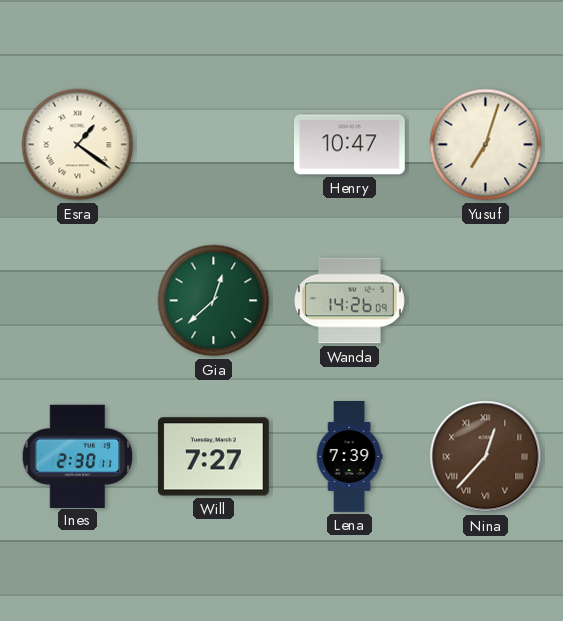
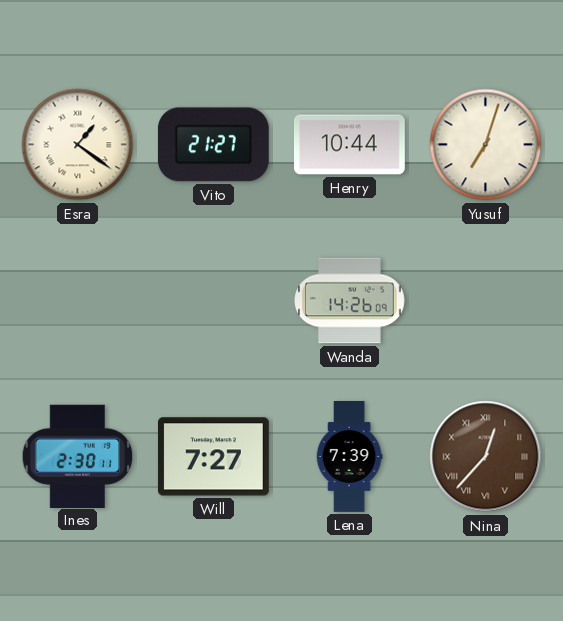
Vito: none -> 21:27 (213, 145)
Henry: 10:47 -> 10:44 (349, 145)
Gia: 12:38 -> none (214, 301)
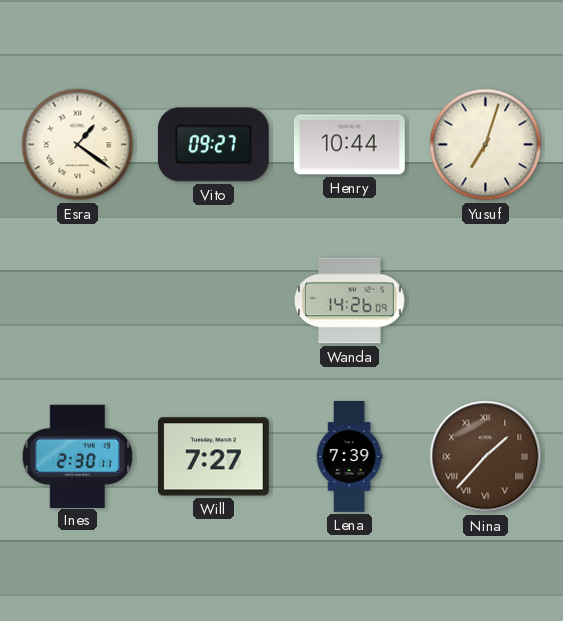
Vito: 21:27 -> 09:27 (213, 145)
Nina: 12:37 -> 1:37 (486, 457)
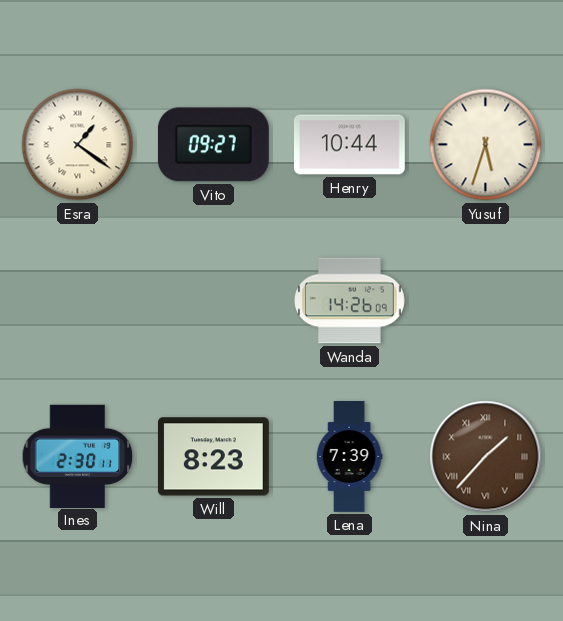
Yusuf: 7:03 -> 5:33 (486, 145)
Will: 7:27 -> 8:23 (213, 457)
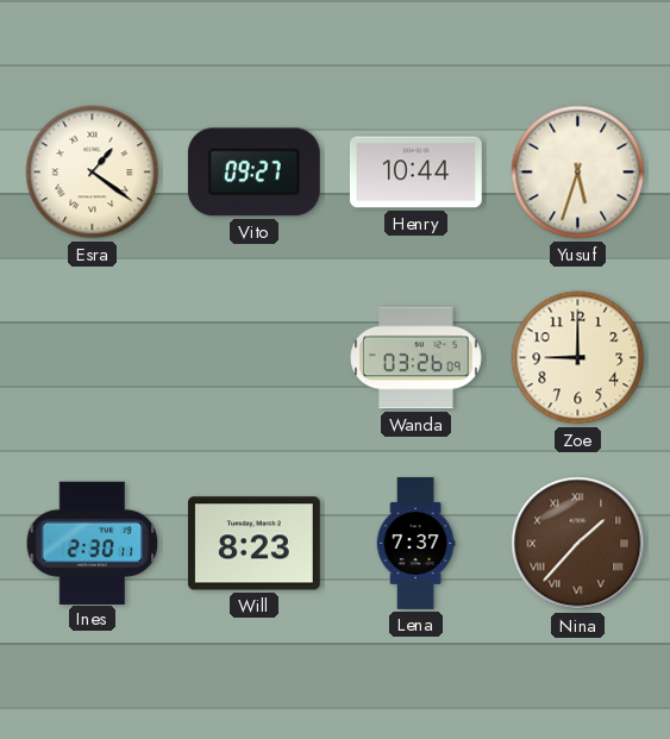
Wanda: 14:26 -> 03:26 (417, 358)
Zoe: none -> 9:00 (578, 358)
Lena: 7:39 -> 7:37 (415, 544)
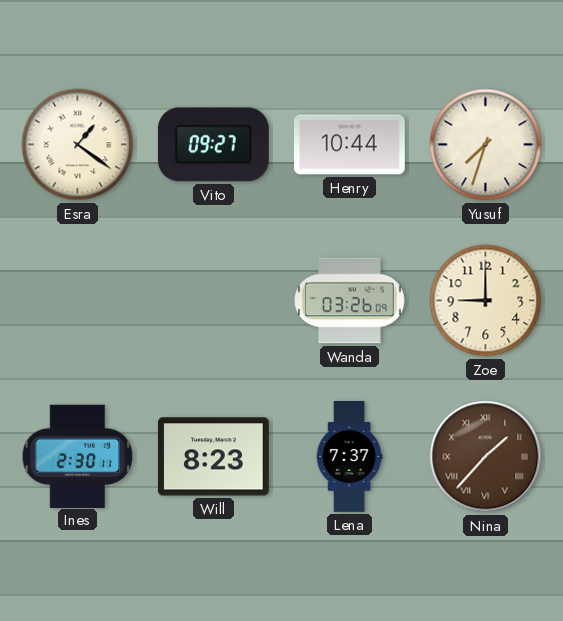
Yusuf: 5:33 -> 7:33 (486, 145)
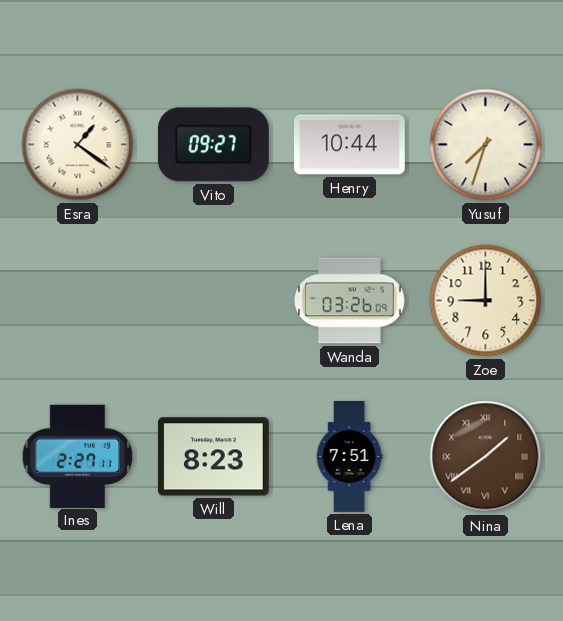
Ines: 2:30 -> 2:27 (78, 456)
Lena: 7:37 -> 7:51 (349, 457)
Nina: 1:37 -> 1:39 (486, 457)
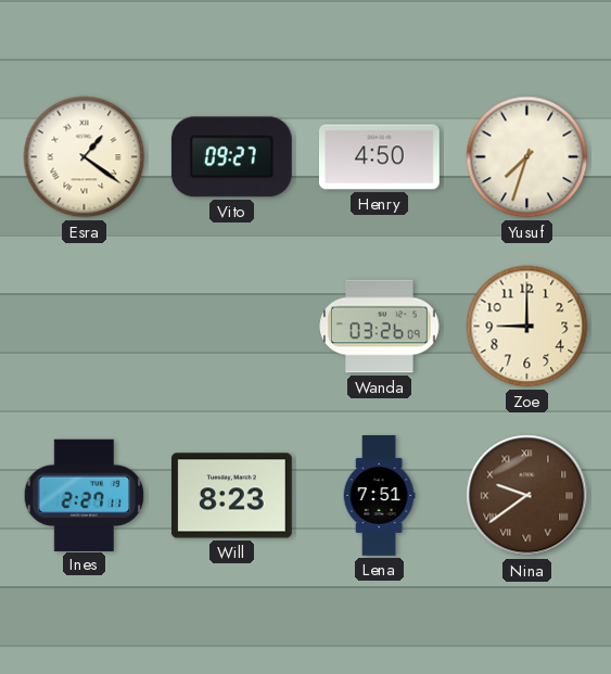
Henry: 10:44 -> 4:50 (379, 157)
Nina: 1:39 -> 9:39 (527, 496)
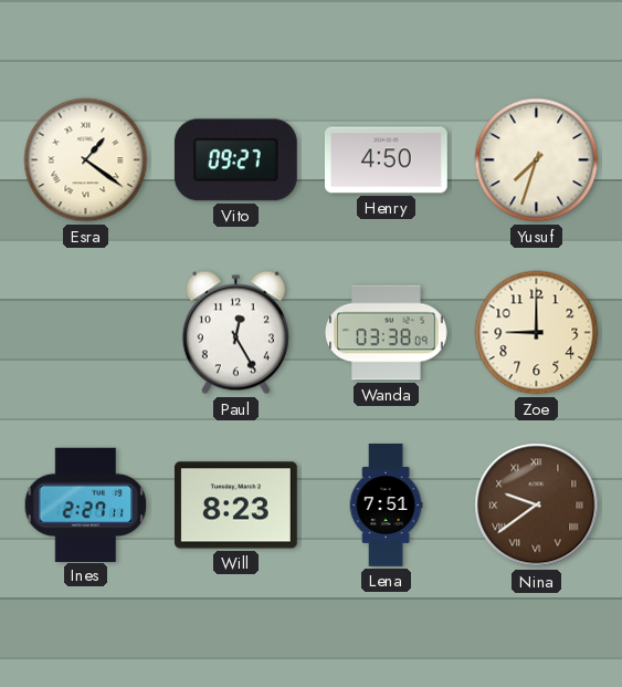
Paul: none -> 12:25 (235, 333)
Wanda: 03:26 -> 03:38 (387, 333)
